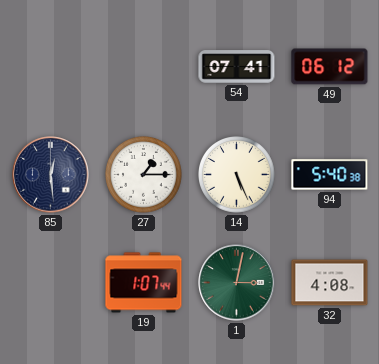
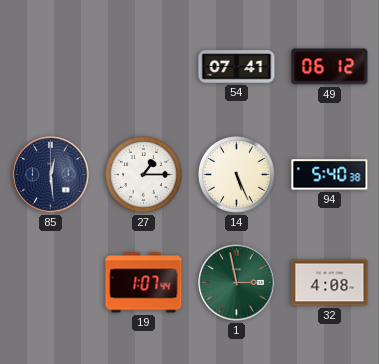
1: 3:02 -> 2:58 (237, 283)
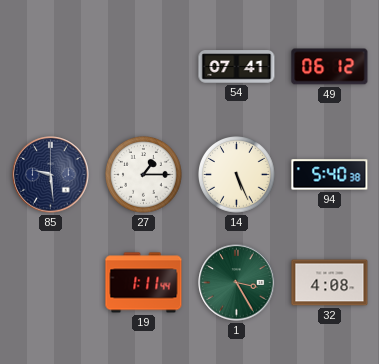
85: 12:29 -> 9:29 (51, 175)
19: 1:07 -> 1:11 (144, 283)
1: 2:58 -> 3:25 (237, 283)
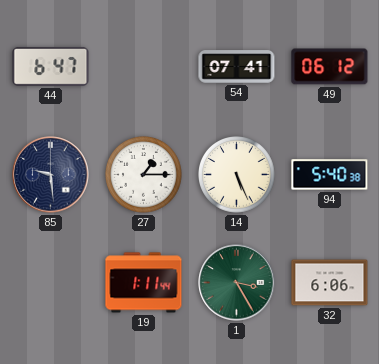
44: none -> 6:47 (51, 66)
32: 4:08 -> 6:06 (330, 283)
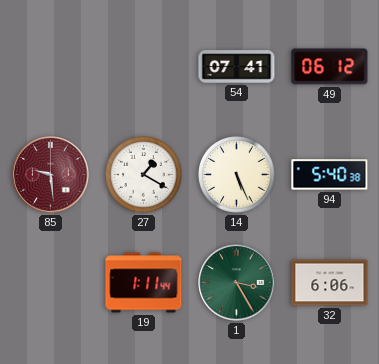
44: 6:47 -> none (51, 66)
85 dial: navy -> burgundy (51, 175)
27: 1:15 -> 1:20 (144, 175)
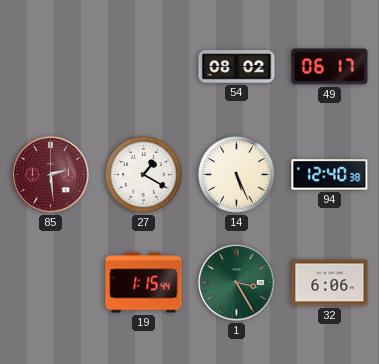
54: 07:41 -> 08:02 (237, 67)
49: 06:12 -> 06:17 (330, 67)
85: 9:29 -> 2:29 (51, 175)
94: 5:40 -> 12:40 (330, 175)
19: 1:11 -> 1:15 (144, 283)
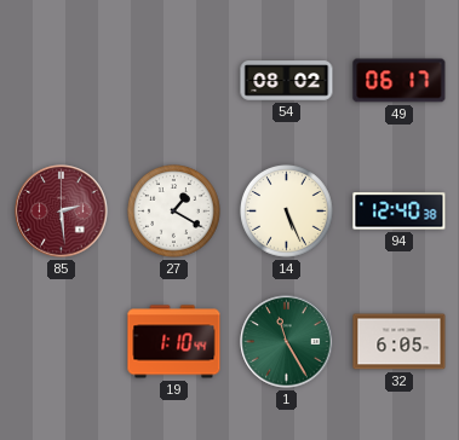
19: 1:15 -> 1:10 (174, 342)
1: 3:25 -> 11:25 (287, 342)
32: 6:06 -> 6:05 (400, 342)
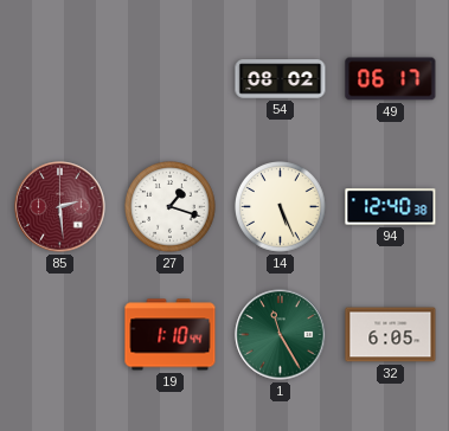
27: 1:20 -> 1:18 (171, 207)
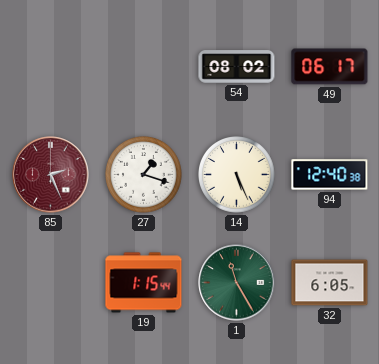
85: 2:29 -> 2:26 (51, 175)
19: 1:10 -> 1:15 (144, 283)
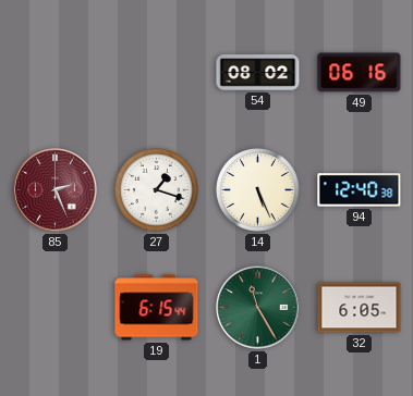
49: 06:17 -> 06:16 (360, 73)
19: 1:15 -> 6:15 (157, 308)
